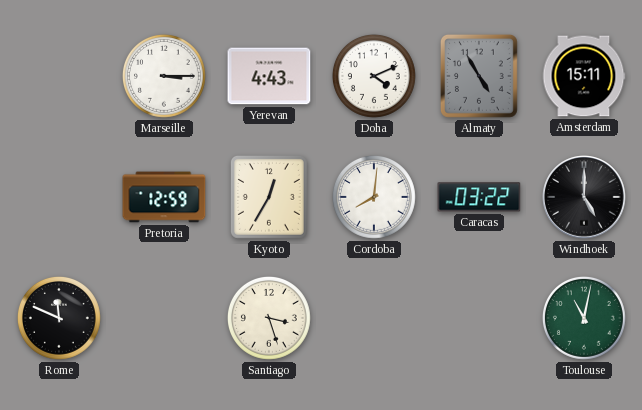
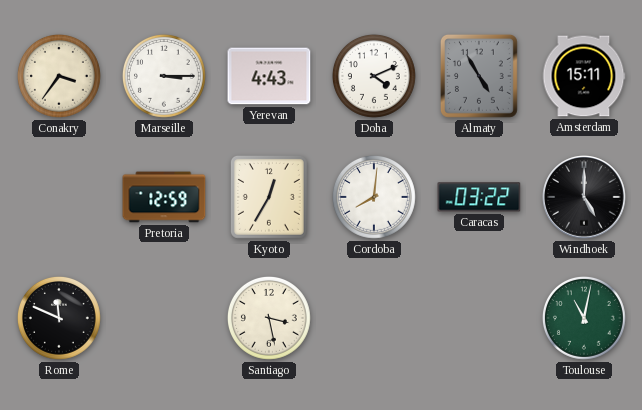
Conakry: none -> 3:36 (59, 76)
Santiago: 3:27 -> 3:28 (269, 318)
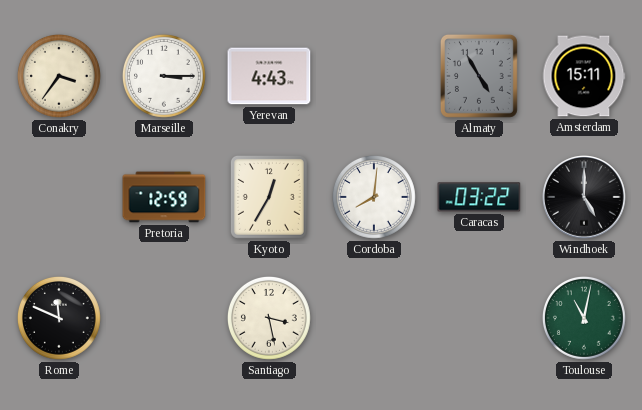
Doha: 4:11 -> none (374, 76)
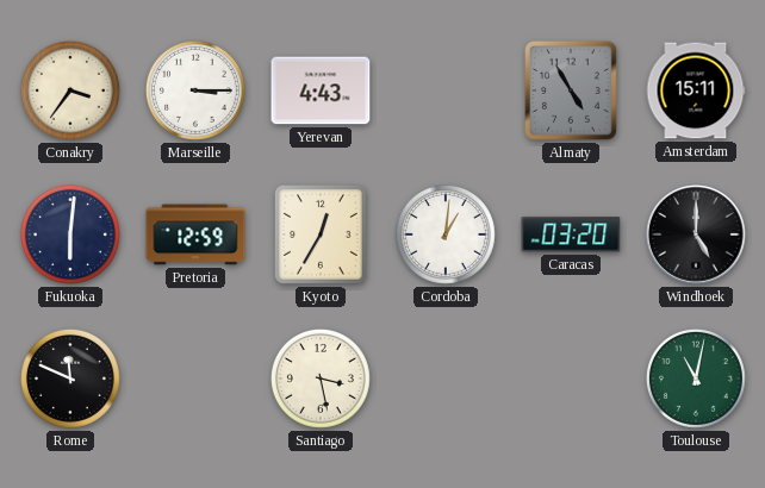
Fukuoka: none -> 6:01 (70, 234)
Cordoba: 8:01 -> 1:01 (446, 234)
Caracas: 03:22 -> 03:20 (571, 234)
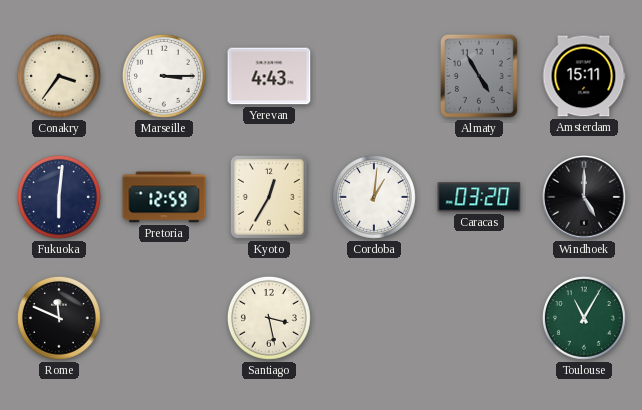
Toulouse: 11:02 -> 11:05 (584, 318)
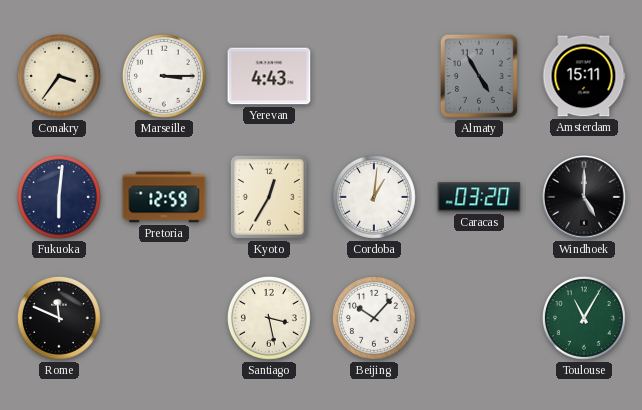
Beijing: none -> 10:07 (374, 318)
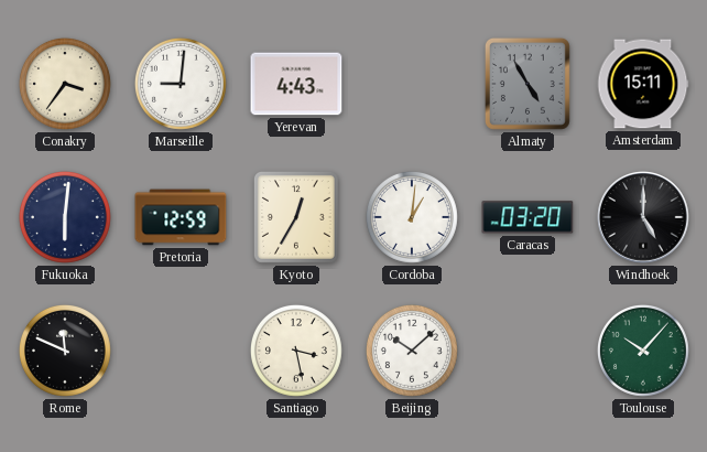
Marseille: 3:15 -> 9:01 (181, 84)
Beijing: 10:07 -> 10:08 (412, 351)
Toulouse: 11:05 -> 10:07 (643, 351)
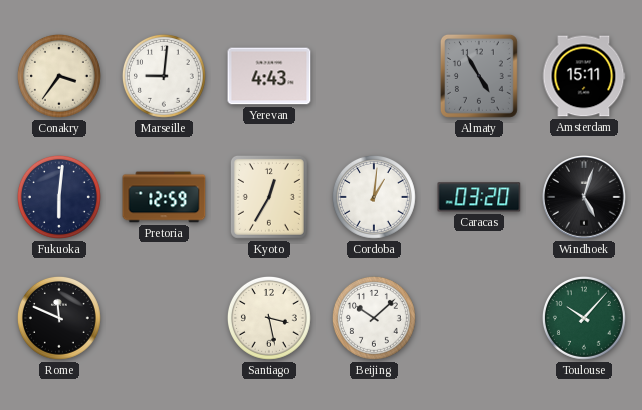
Windhoek: 5:00 -> 5:03 (584, 197)
